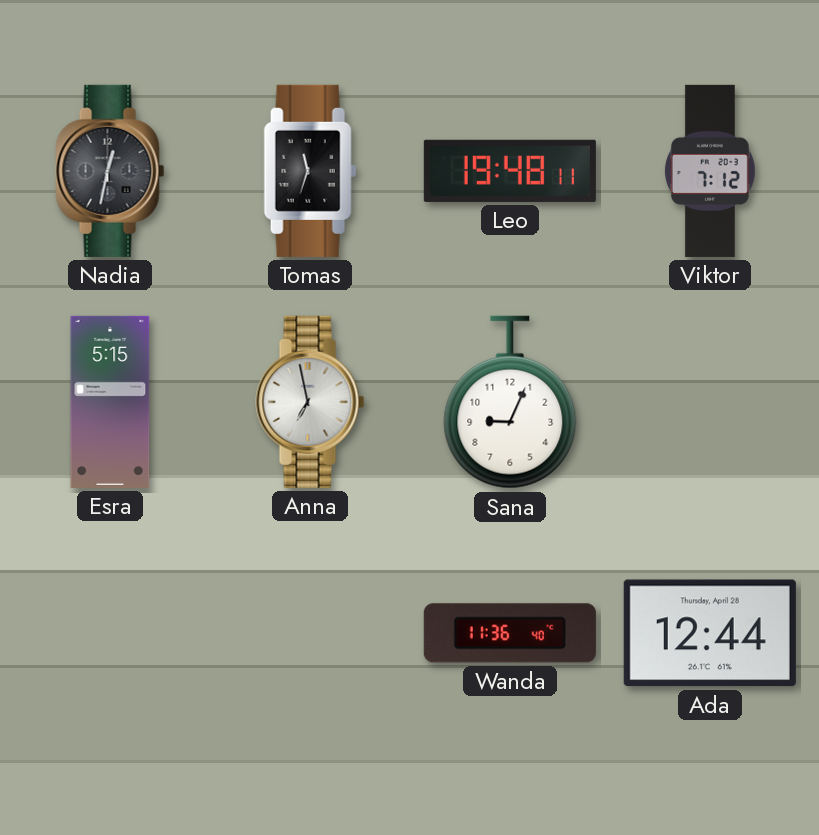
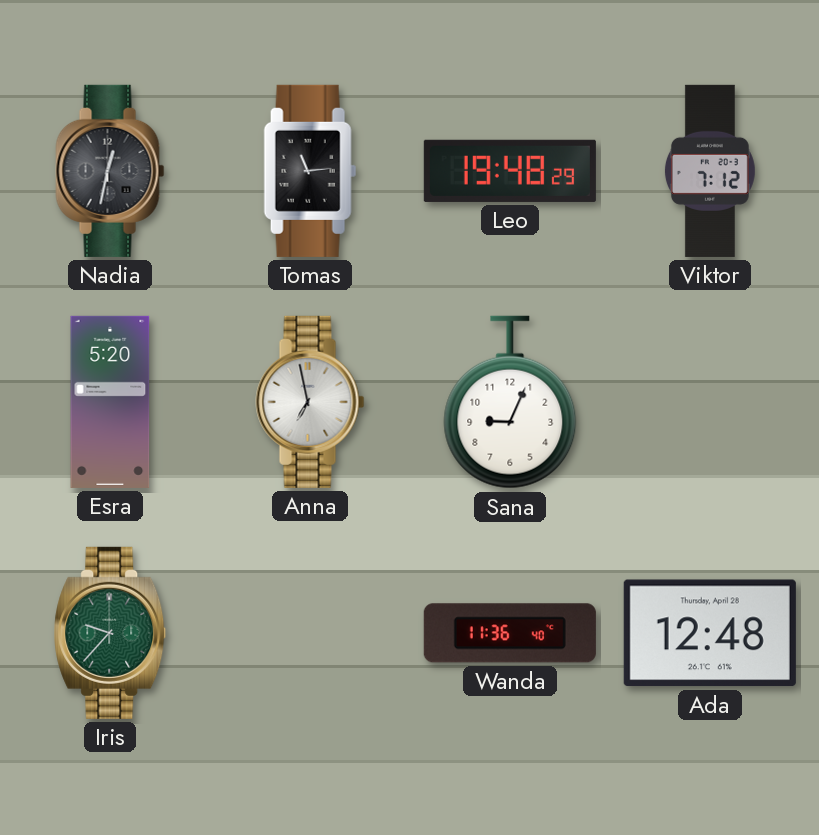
Tomas: 11:33 -> 11:14 (310, 171)
Leo: 19:48:11 -> 19:48:29 (510, 171)
Esra: 5:15 -> 5:20 (110, 402)
Iris: none -> 9:37 (110, 633)
Ada: 12:44 -> 12:48 (710, 633)
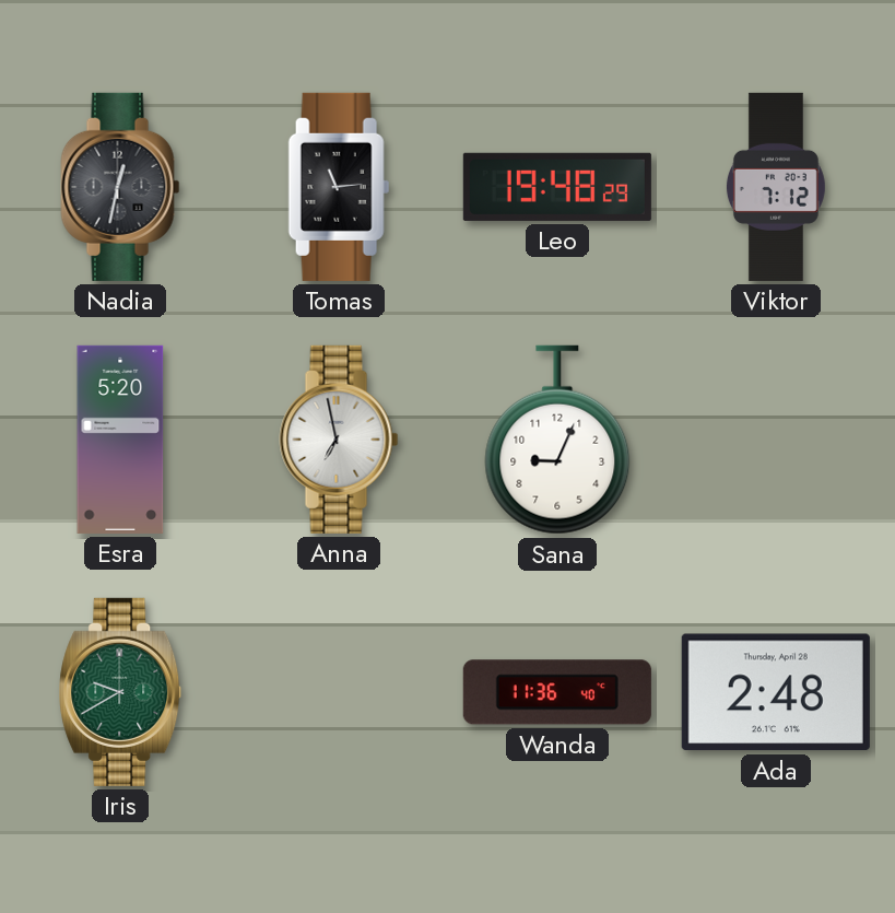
Iris: 9:37 -> 9:40 (120, 692)
Ada: 12:48 -> 2:48 (776, 692)
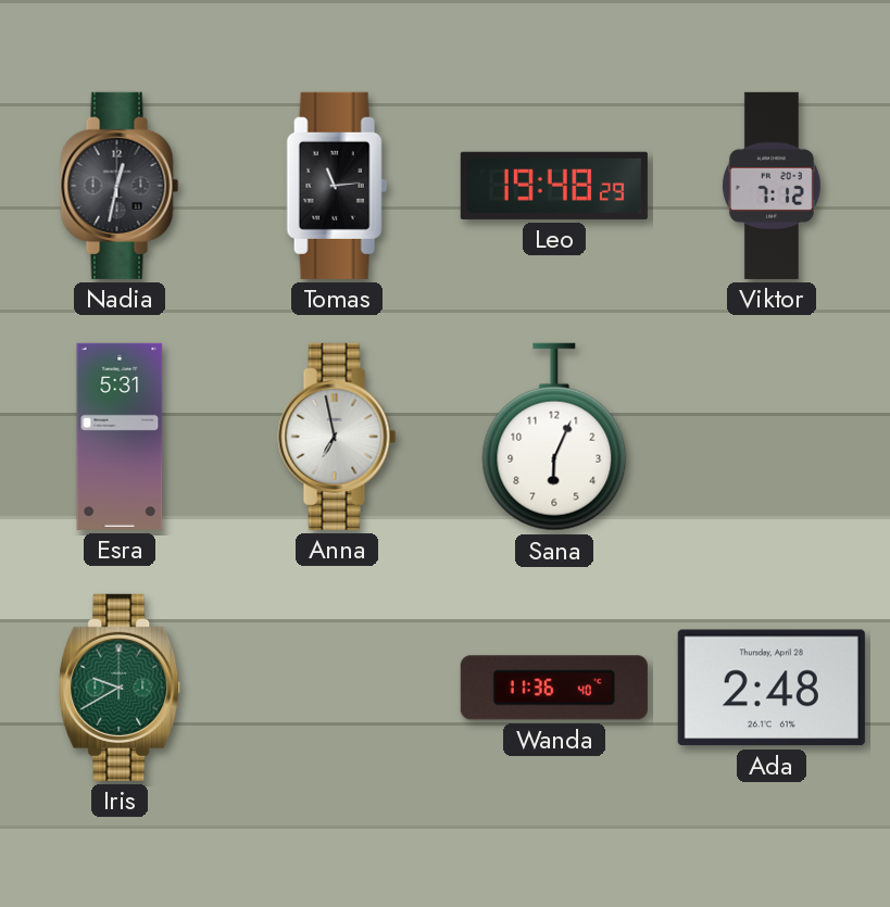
Esra: 5:20 -> 5:31 (120, 437)
Sana: 9:04 -> 6:04 (554, 437)
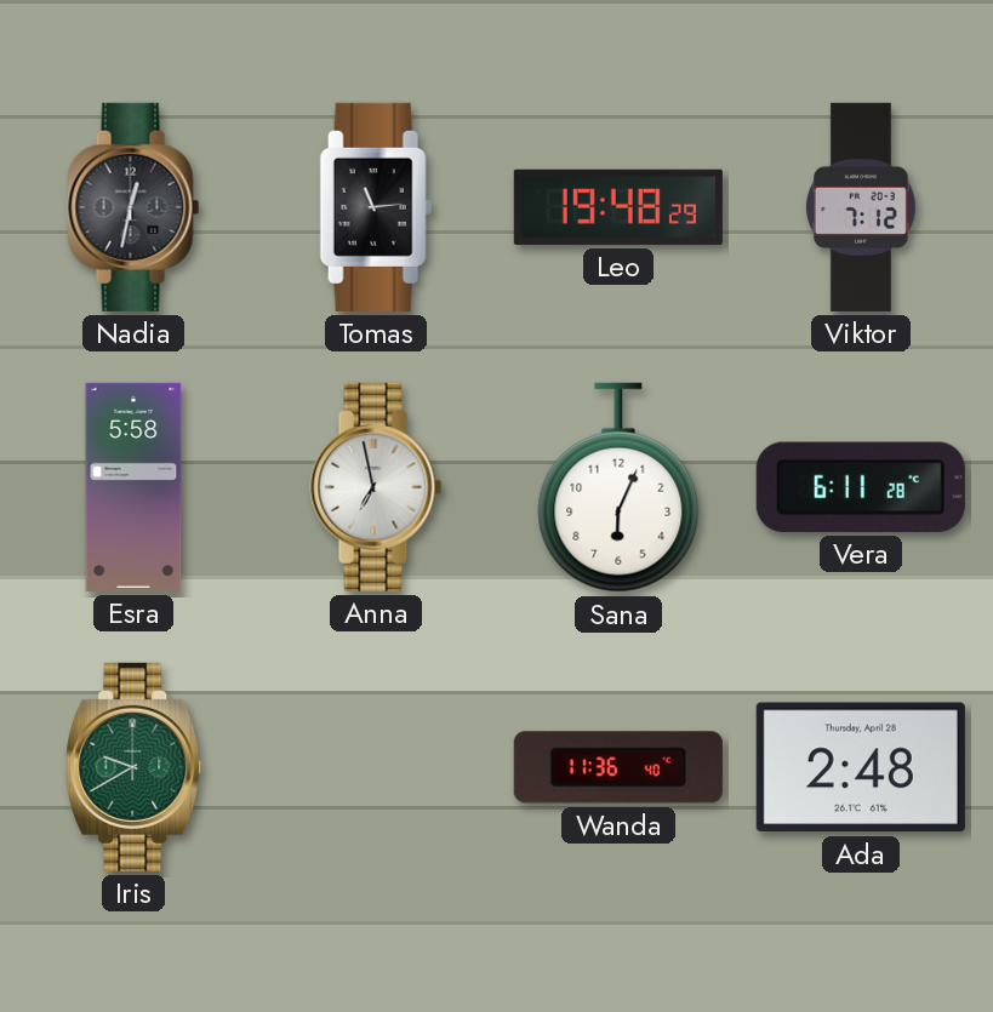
Esra: 5:31 -> 5:58 (133, 487)
Vera: none -> 6:11 (861, 487)
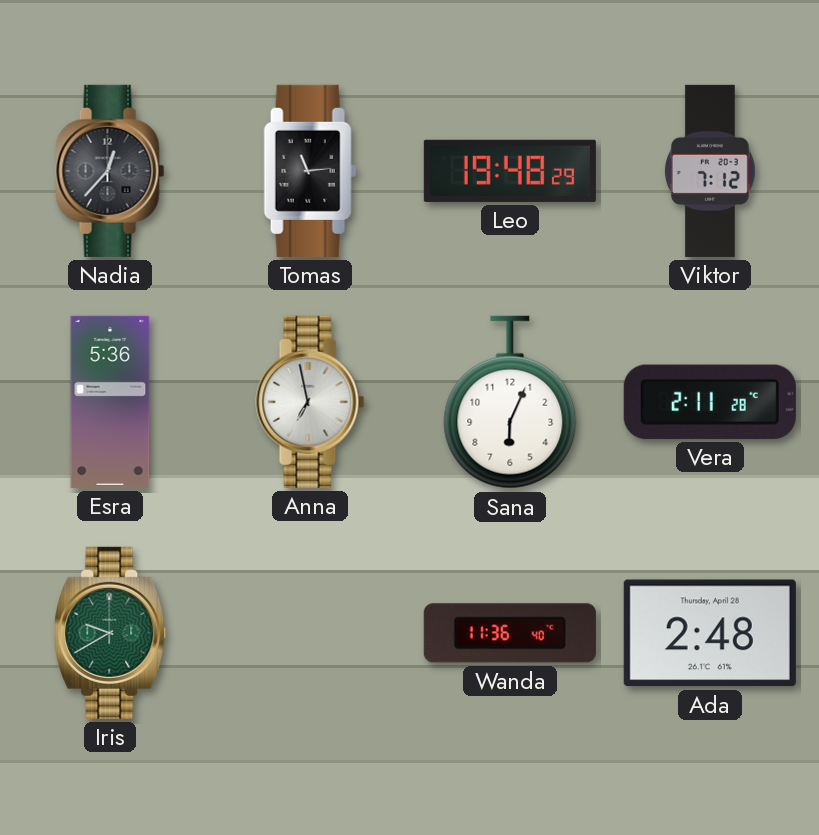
Nadia: 12:32 -> 12:37 (110, 171)
Esra: 5:58 -> 5:36 (110, 402)
Vera: 6:11 -> 2:11 (710, 402)
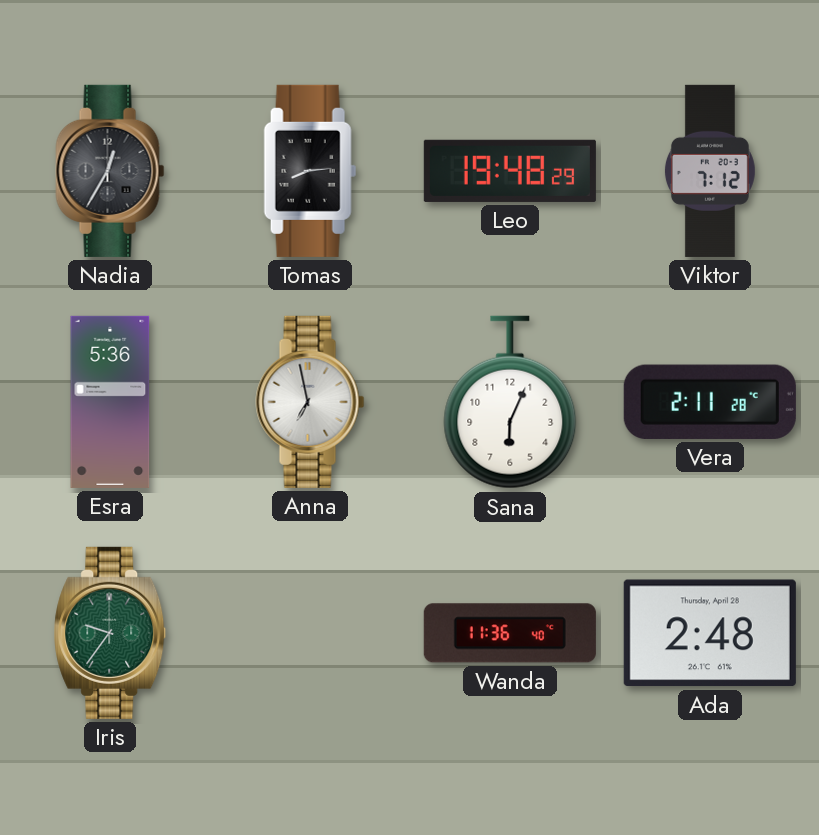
Nadia: 12:37 -> 12:35 (110, 171)
Tomas: 11:14 -> 8:14 (310, 171)
Iris: 9:40 -> 9:36 (110, 633)
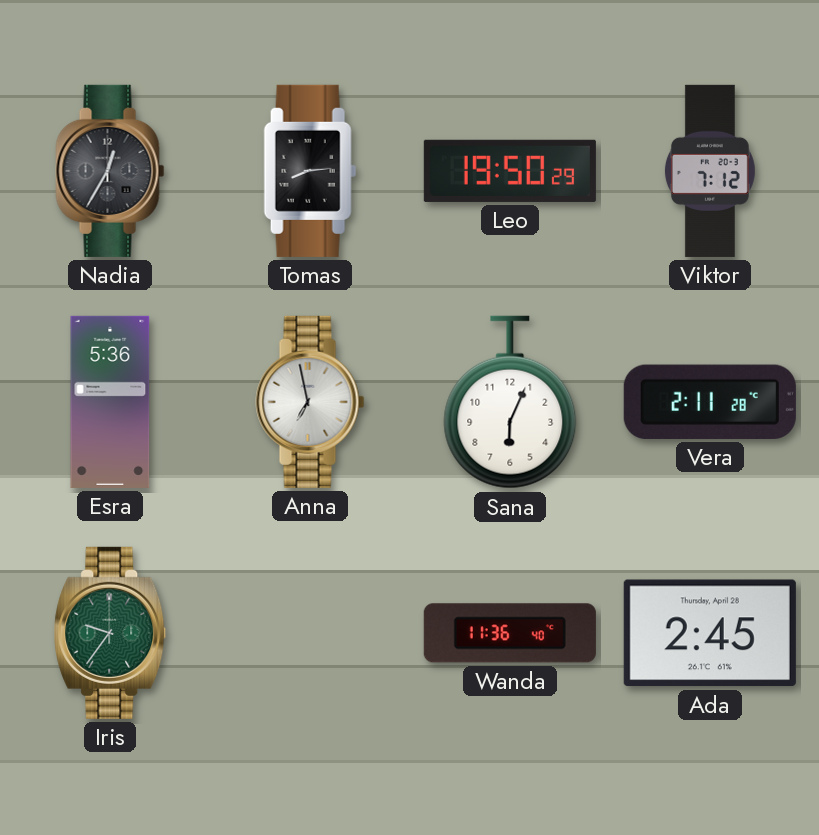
Leo: 19:48 -> 19:50 (510, 171)
Ada: 2:48 -> 2:45 (710, 633)
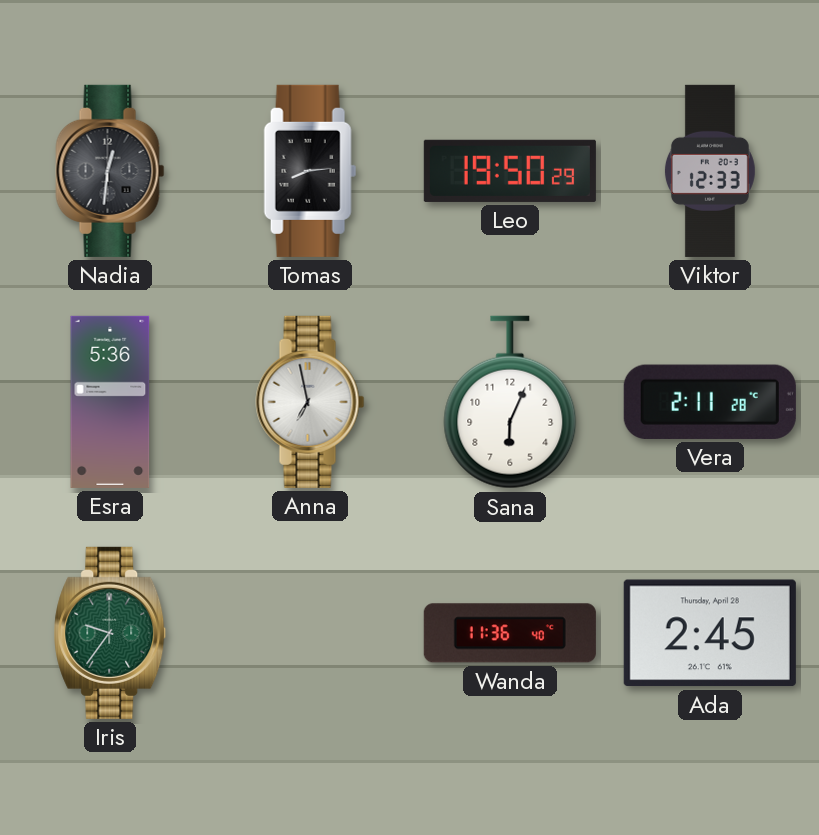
Nadia: 12:35 -> 12:31 (110, 171)
Viktor: 7:12 -> 12:33 (710, 171)
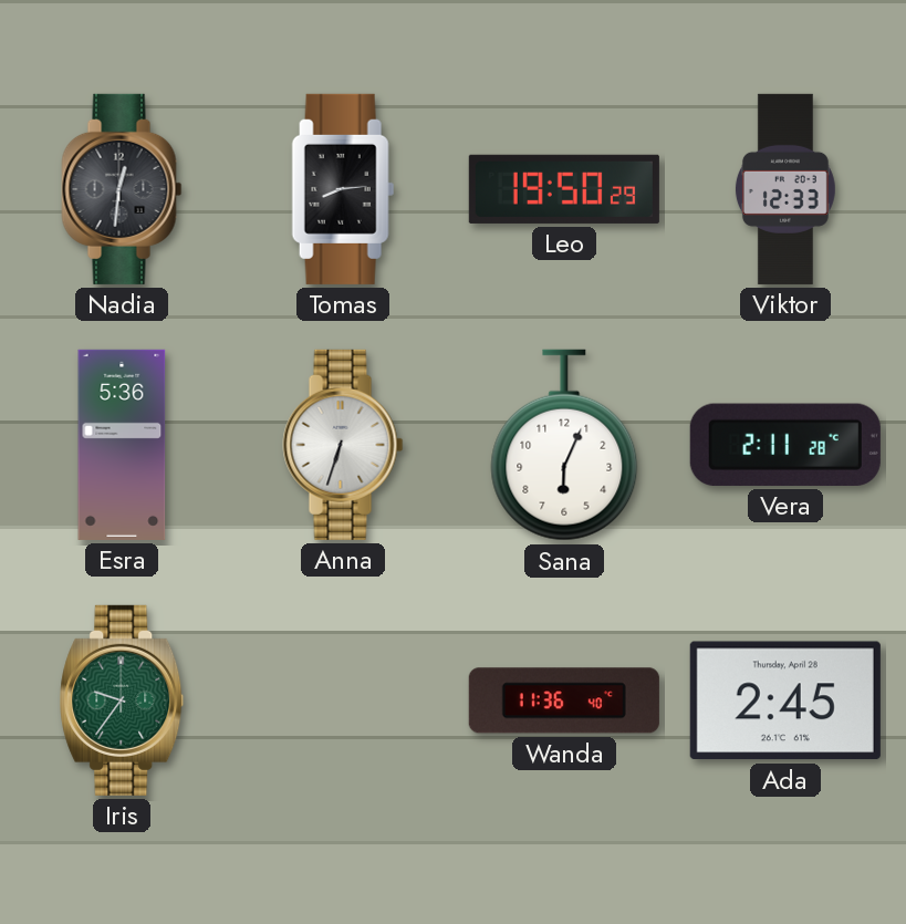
Anna: 6:58 -> 6:33 (343, 445)
